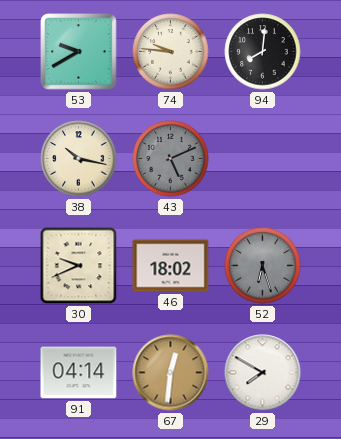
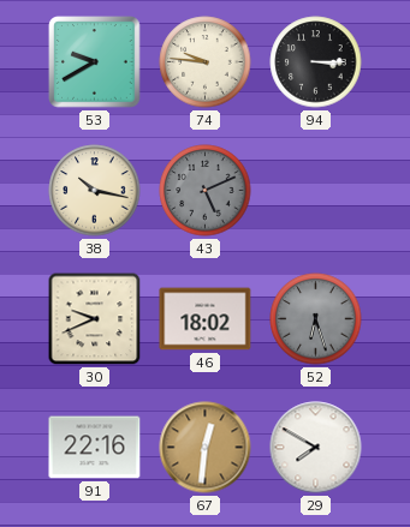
94: 8:01 -> 3:15 (316, 62)
91: 04:14 -> 22:16 (95, 448)
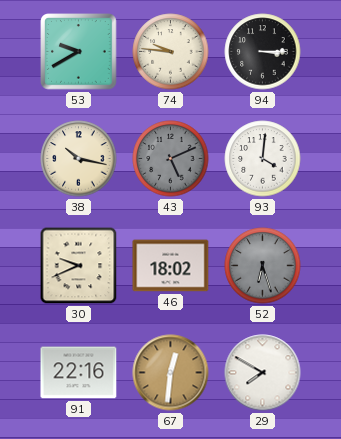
93: none -> 4:01 (263, 159)
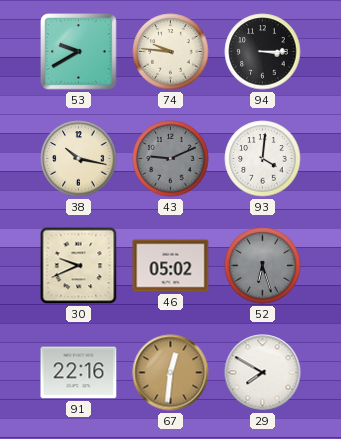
43: 5:11 -> 9:11 (171, 159)
46: 18:02 -> 05:02 (171, 266)
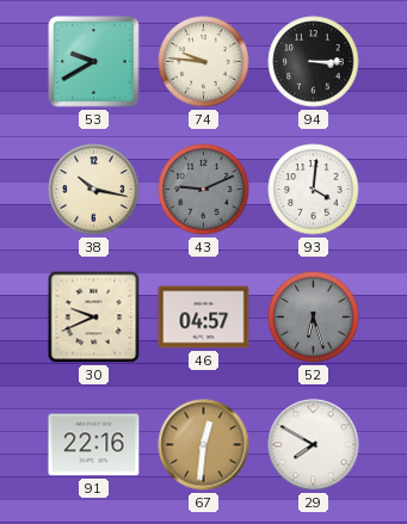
46: 05:02 -> 04:57 (204, 318)
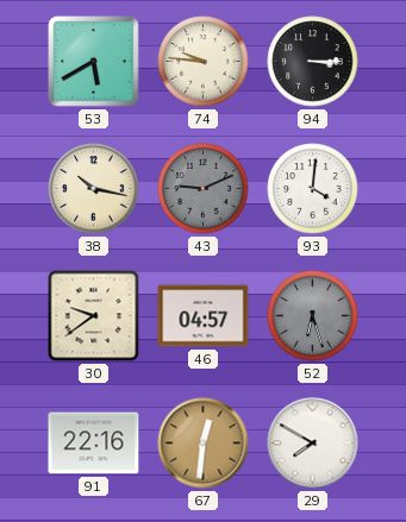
53: 9:40 -> 5:40 (94, 62)
30: 9:41 -> 9:39 (94, 316)
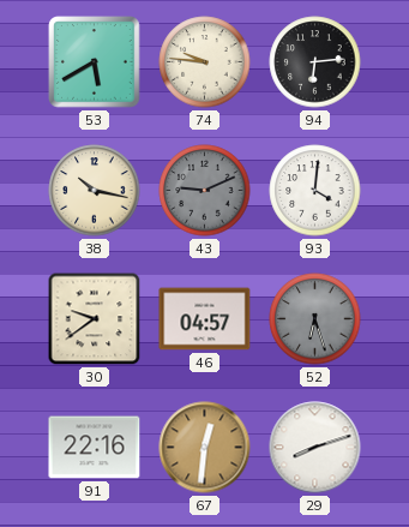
94: 3:15 -> 6:14 (315, 62)
29: 7:50 -> 8:12 (315, 448)
